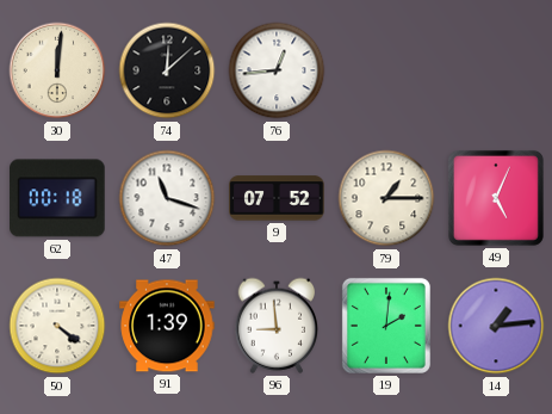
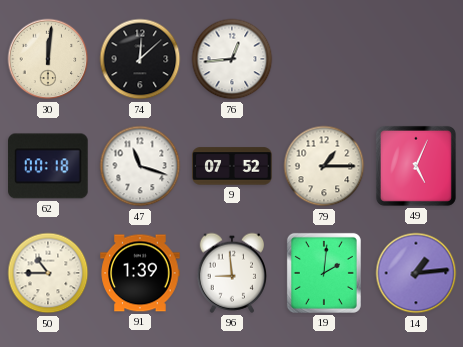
50: 4:21 -> 10:45 (48, 273)
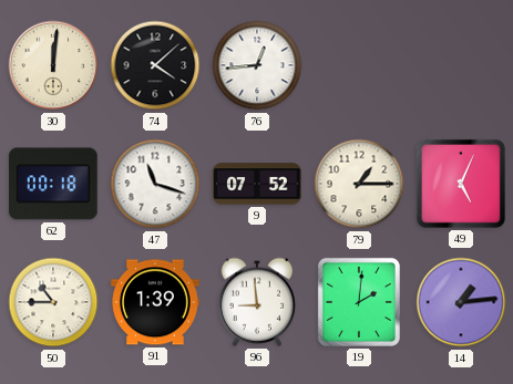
74: 12:08 -> 4:08 (155, 65)
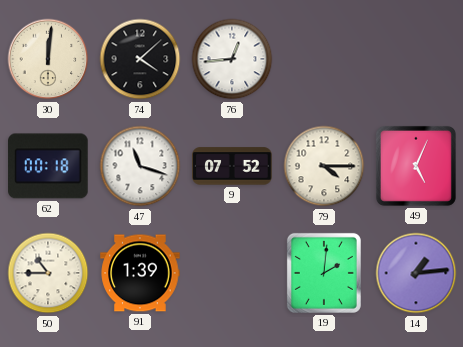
79: 1:15 -> 4:15 (324, 166)
96: 8:59 -> none (256, 302)
